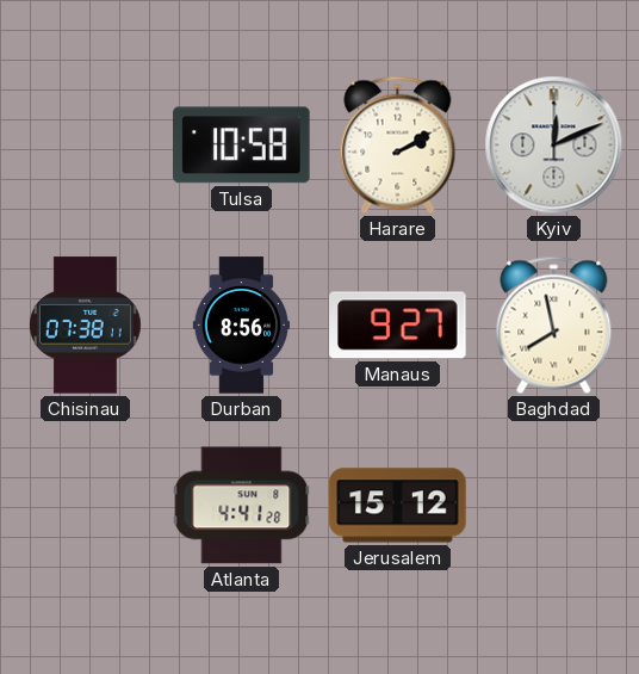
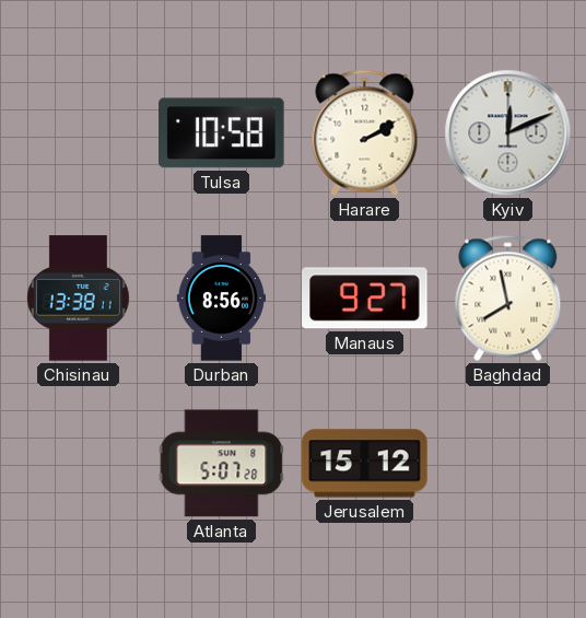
Chisinau: 07:38 -> 13:38 (78, 299)
Atlanta: 4:41 -> 5:07 (222, 464)
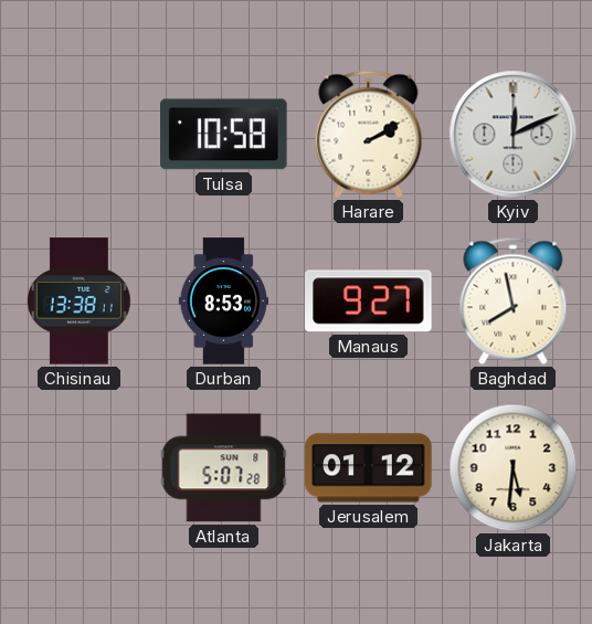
Durban: 8:56 -> 8:53 (223, 302)
Jerusalem: 15:12 -> 01:12 (369, 468)
Jakarta: none -> 5:31 (514, 468)
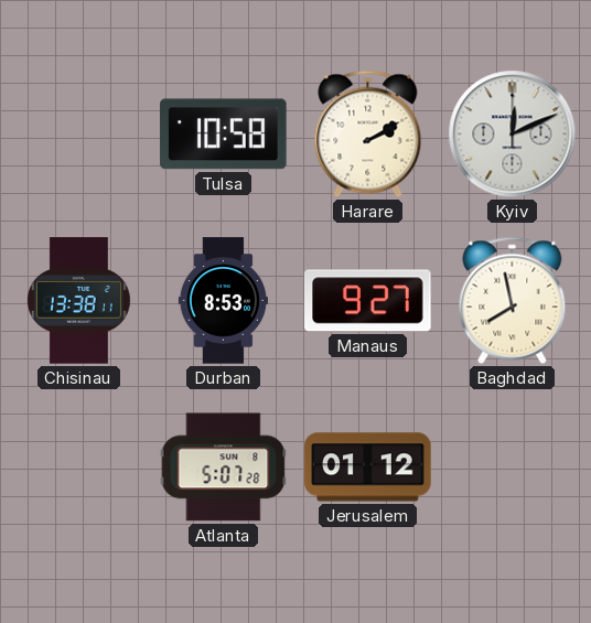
Jakarta: 5:31 -> none (514, 468)
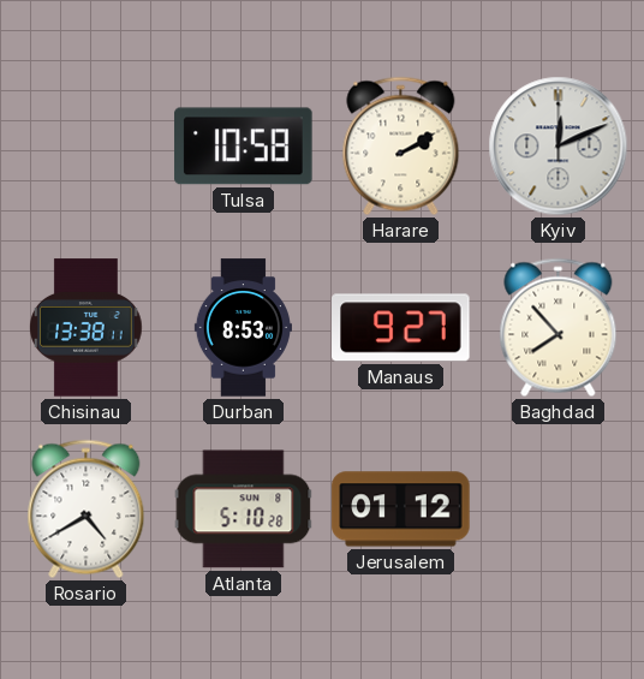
Baghdad: 7:58 -> 7:53 (559, 328)
Rosario: none -> 4:40 (87, 510)
Atlanta: 5:07 -> 5:10 (244, 510)
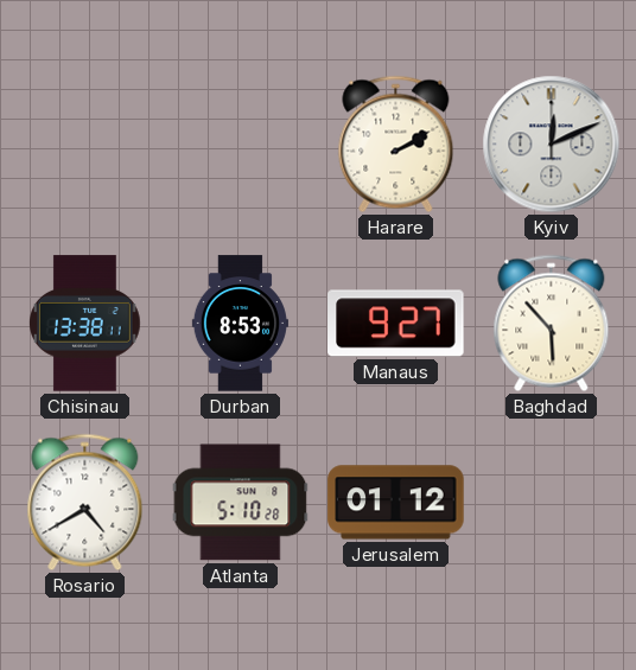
Tulsa: 10:58 -> none (244, 147)
Baghdad: 7:53 -> 5:53 (552, 324)
